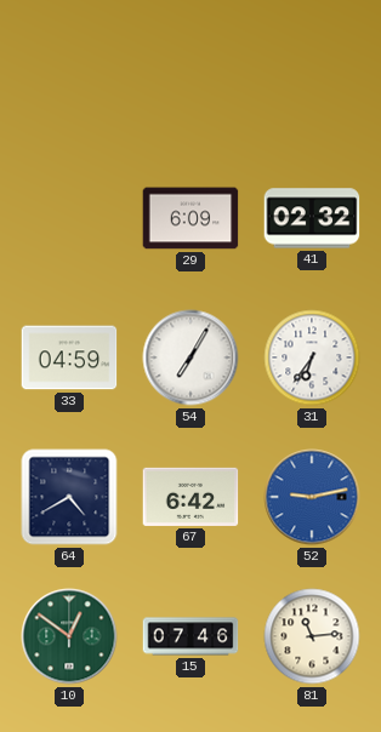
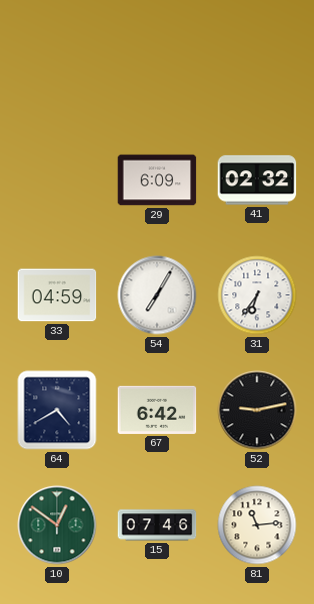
52 dial: blue -> black (257, 410)
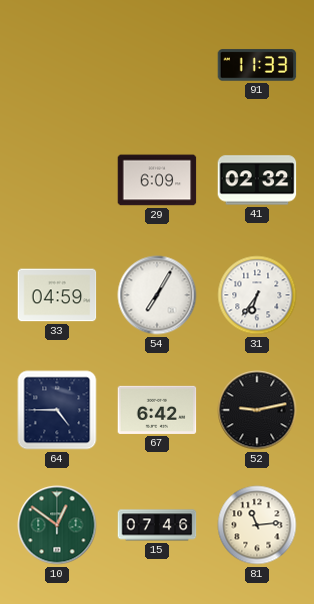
91: none -> 11:33 (257, 65)
64: 4:40 -> 4:45 (57, 410)
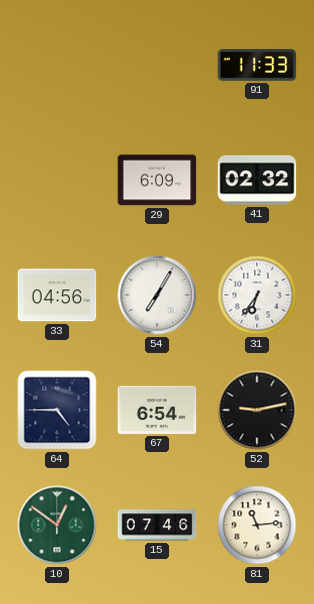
33: 04:59 -> 04:56 (57, 295)
67: 6:42 -> 6:54 (157, 410)
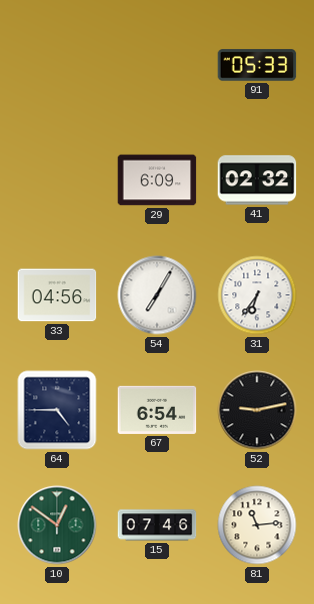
91: 11:33 -> 05:33 (257, 65)
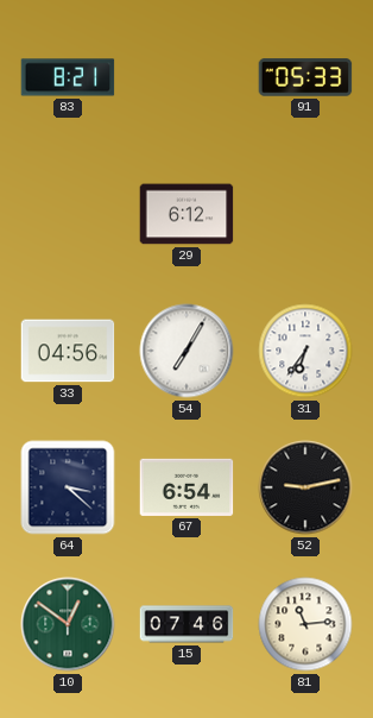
83: none -> 8:21 (68, 77)
29: 6:09 -> 6:12 (186, 214)
41: 02:32 -> none (257, 180)
64: 4:45 -> 3:22 (68, 487)
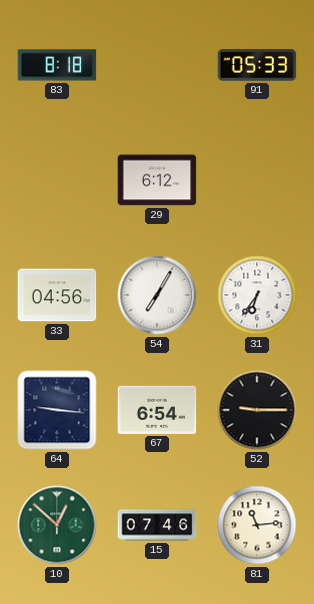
83: 8:21 -> 8:18 (57, 65)
64: 3:22 -> 9:16 (57, 410)
52: 9:13 -> 9:15 (257, 410)
10: 12:51 -> 12:52 (57, 525)
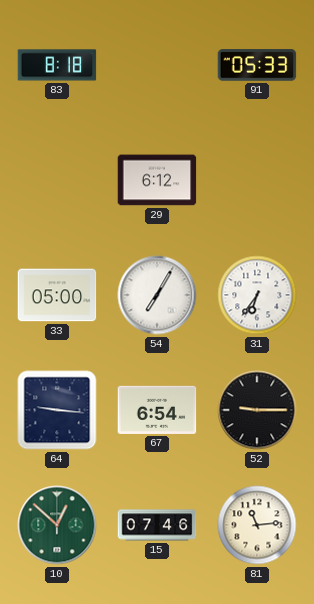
33: 04:56 -> 05:00 (57, 295)
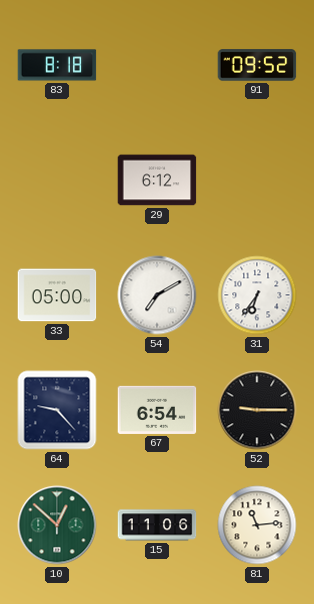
91: 05:33 -> 09:52 (257, 65)
54: 7:05 -> 7:10 (157, 295)
64: 9:16 -> 9:23 (57, 410)
15: 07:46 -> 11:06 (157, 525)
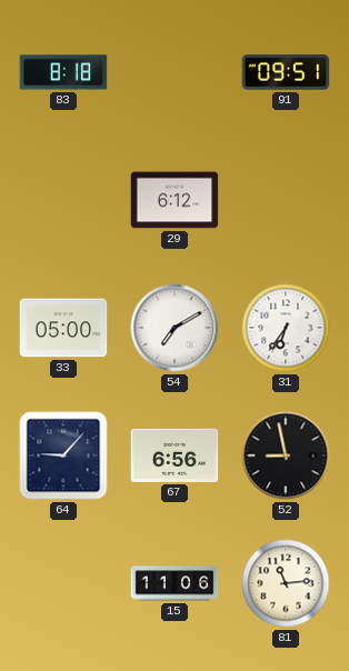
91: 09:52 -> 09:51 (286, 72)
64: 9:23 -> 9:07 (63, 455)
67: 6:54 -> 6:56 (174, 455)
52: 9:15 -> 8:58 (286, 455)
10: 12:52 -> none (57, 525)
